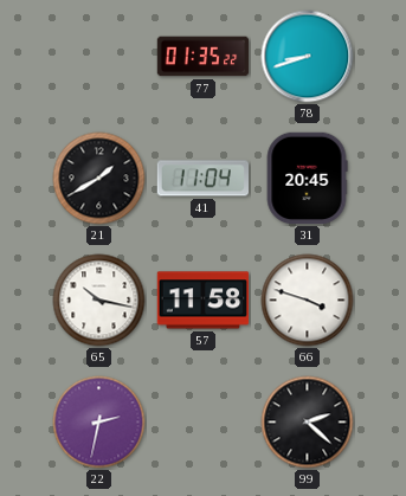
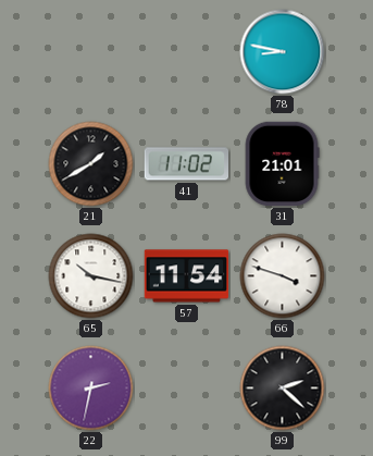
77: 01:35 -> none (204, 57)
78: 8:42 -> 8:47 (283, 52)
41: 11:04 -> 11:02 (186, 164)
31: 20:45 -> 21:01 (282, 164)
57: 11:58 -> 11:54 (187, 276)
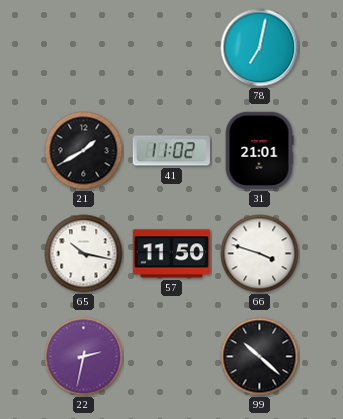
78: 8:47 -> 7:02 (260, 48)
57: 11:54 -> 11:50 (172, 254)
99: 2:22 -> 10:22 (260, 357)
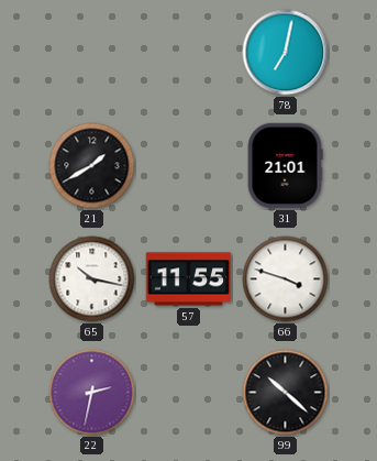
41: 11:02 -> none (171, 151)
57: 11:50 -> 11:55 (189, 279)
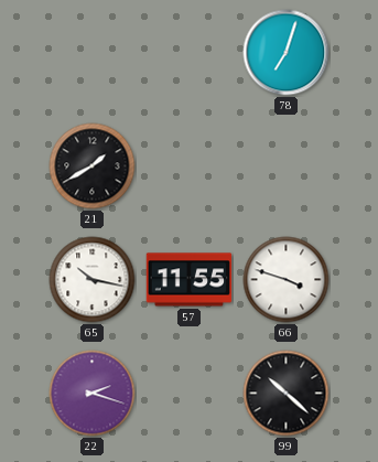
78: 7:02 -> 7:03 (287, 53)
31: 21:01 -> none (285, 166)
22: 2:32 -> 2:18 (93, 394)
